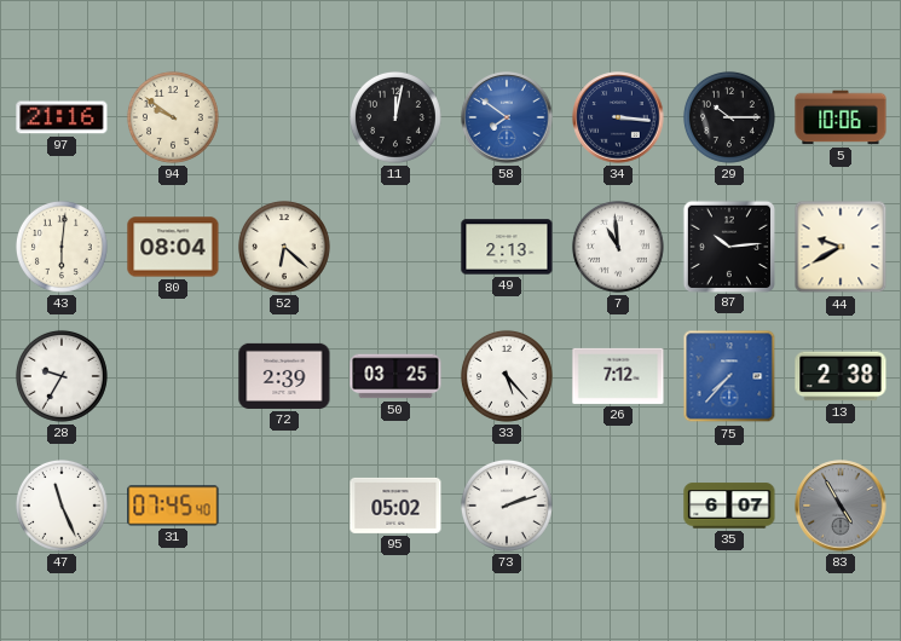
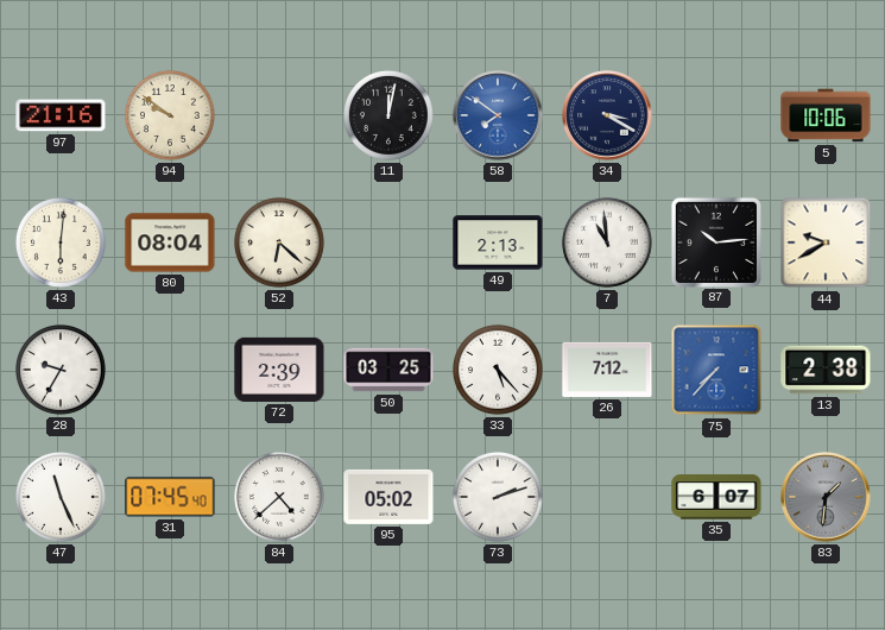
34: 3:16 -> 3:20 (607, 115)
29: 10:15 -> none (729, 117)
84: none -> 4:38 (279, 497)
83: 4:55 -> 1:31 (826, 497)
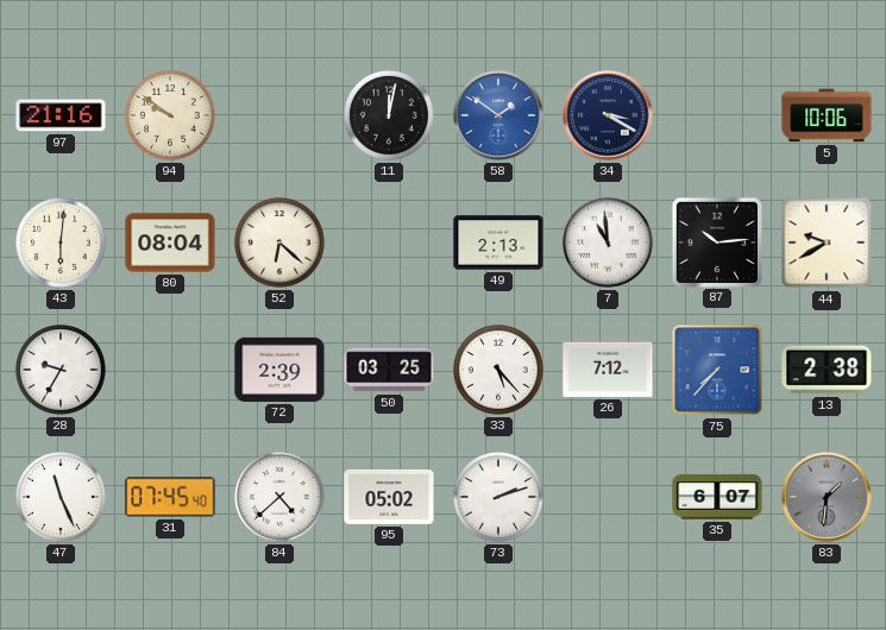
58: 7:51 -> 1:51 (498, 115)
